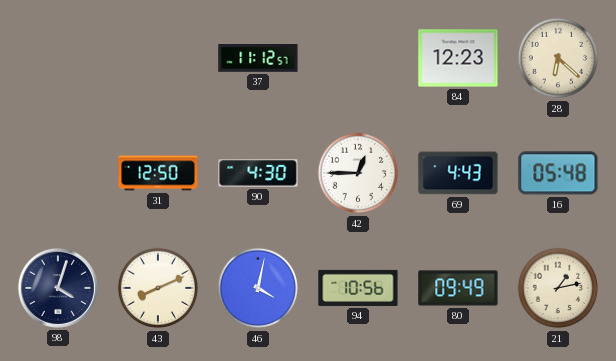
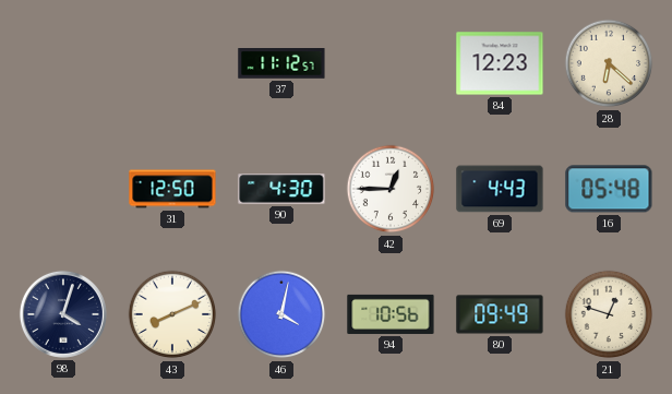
21: 1:13 -> 12:48 (609, 314)
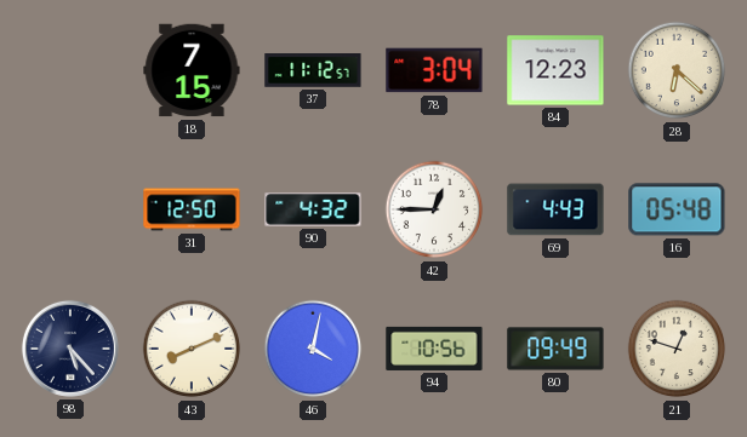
18: none -> 7:15 (192, 70)
78: none -> 3:04 (434, 70)
90: 4:30 -> 4:32 (313, 209)
98: 4:03 -> 5:23 (70, 349)
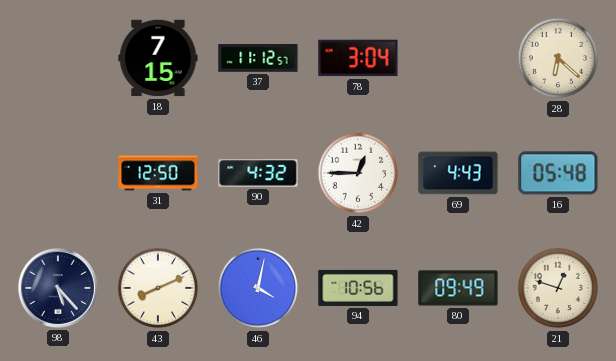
84: 12:23 -> none (555, 70)
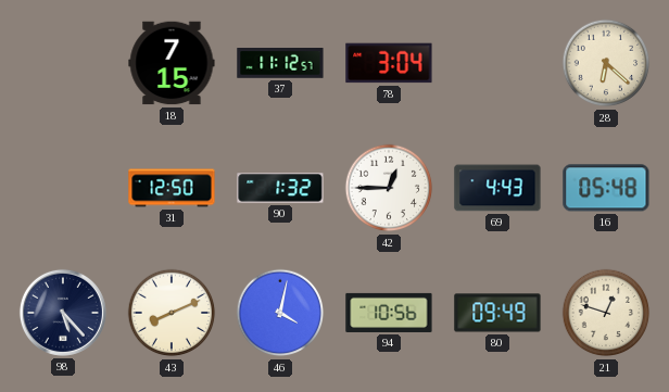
90: 4:32 -> 1:32 (280, 188)
